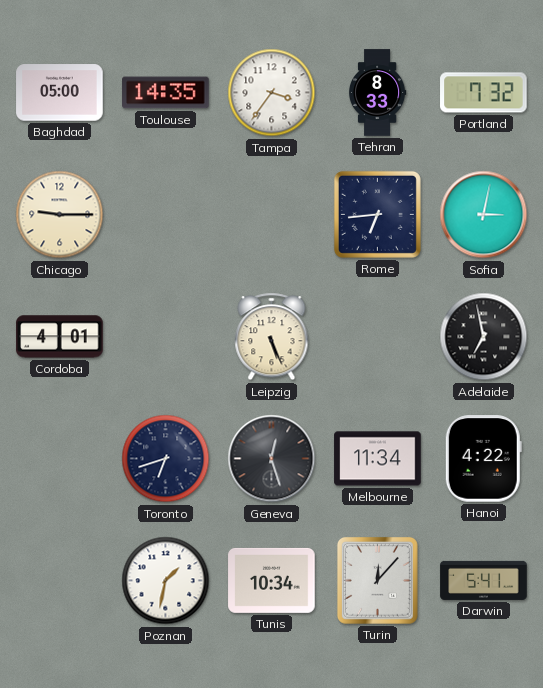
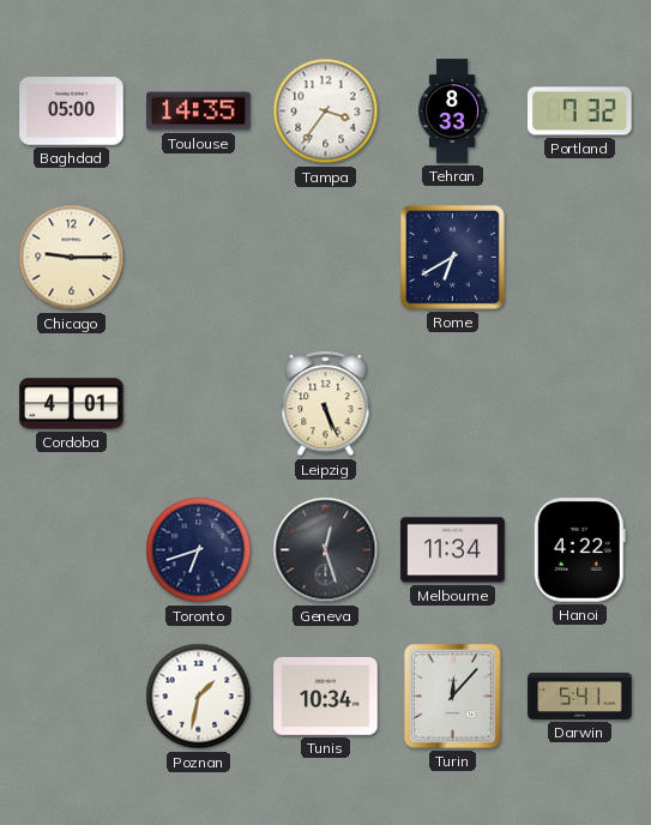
Rome: 6:44 -> 6:40 (452, 257)
Sofia: 3:02 -> none (484, 215)
Adelaide: 6:58 -> none (484, 337)
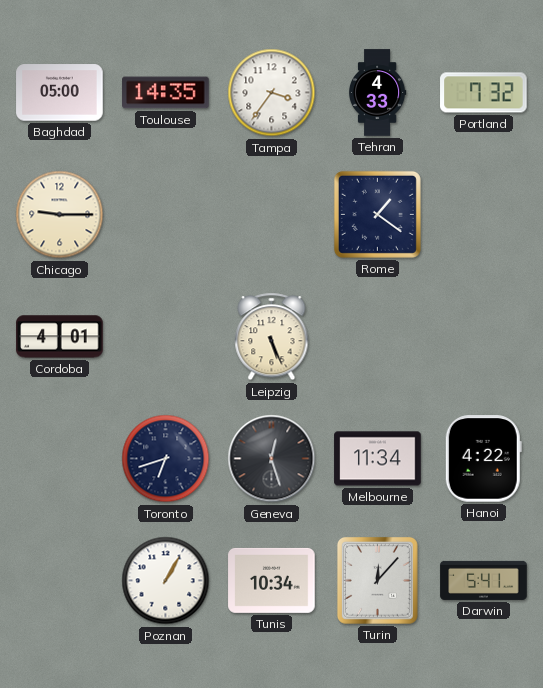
Tehran: 8:33 -> 4:33 (377, 93)
Rome: 6:40 -> 1:21 (377, 214)
Poznan: 1:32 -> 1:05 (166, 581)
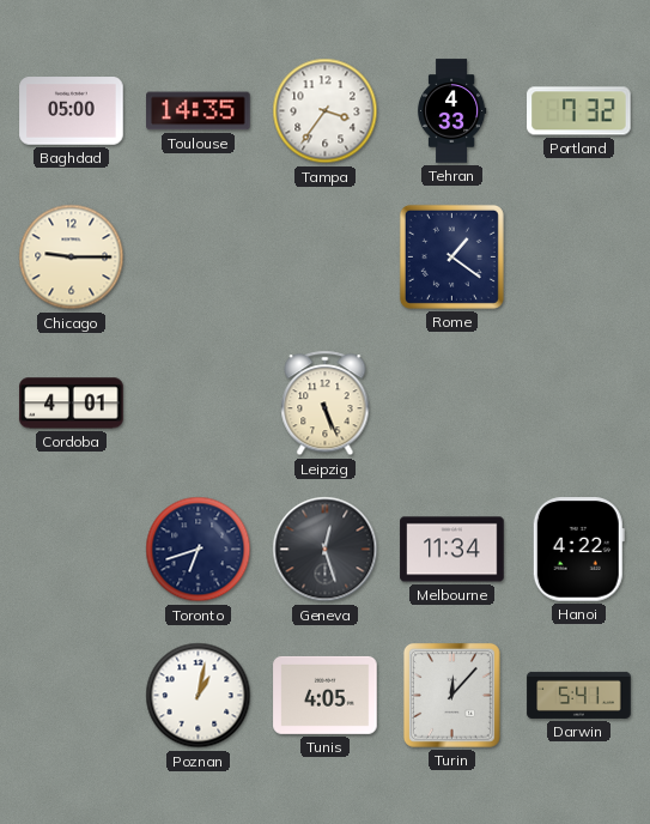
Poznan: 1:05 -> 1:02 (199, 696)
Tunis: 10:34 -> 4:05 (326, 695)
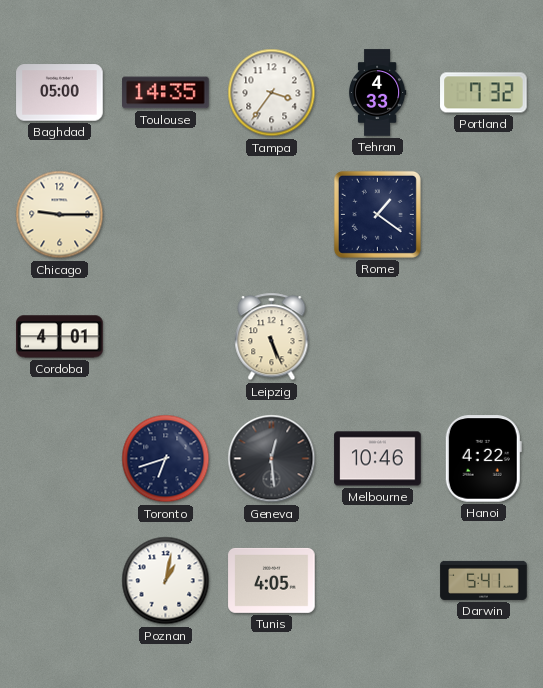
Geneva: 12:27 -> 12:29 (272, 459)
Melbourne: 11:34 -> 10:46 (378, 459)
Turin: 12:07 -> none (451, 695)
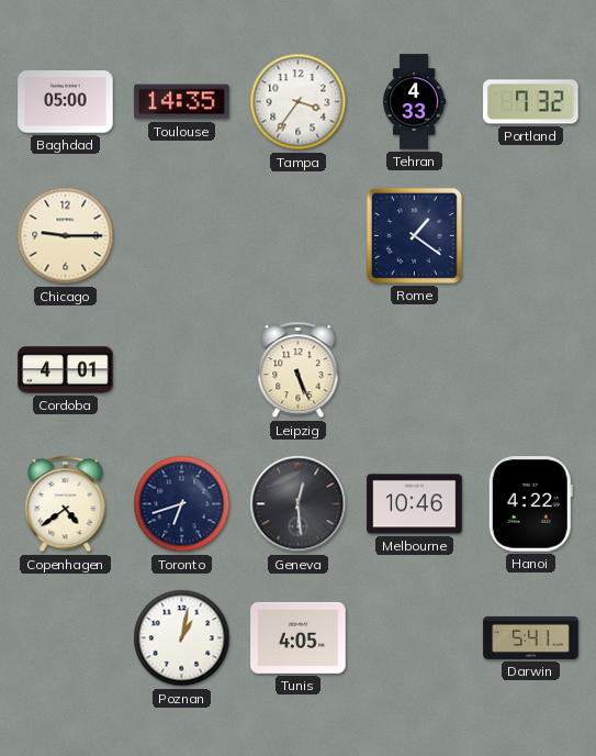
Copenhagen: none -> 4:39 (66, 504)
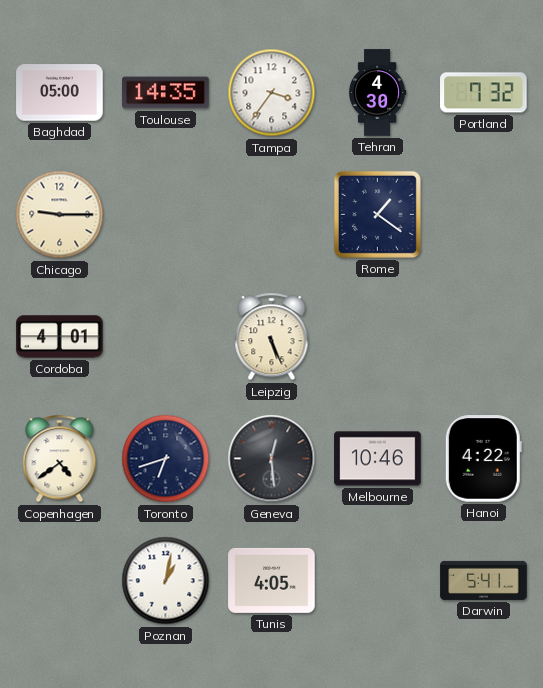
Tehran: 4:33 -> 4:30 (377, 93)
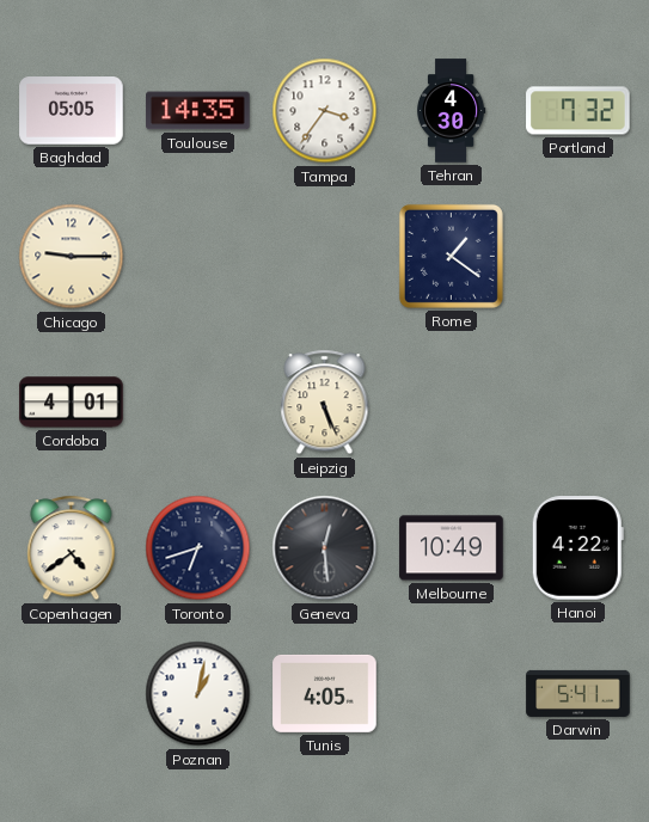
Baghdad: 05:00 -> 05:05 (72, 111)
Melbourne: 10:46 -> 10:49 (452, 548)
